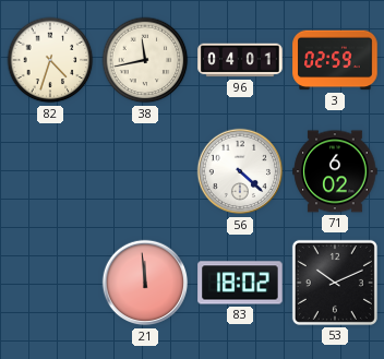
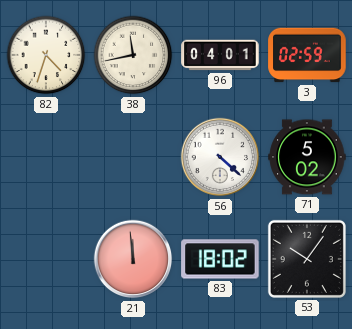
71: 6:02 -> 5:02 (307, 157)
53: 10:11 -> 10:06 (307, 259)
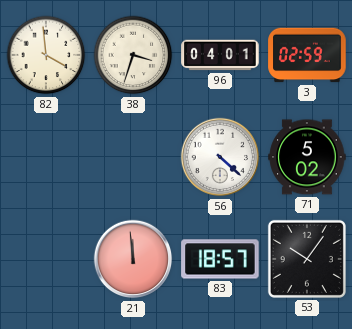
82: 4:33 -> 3:59 (46, 55)
38: 11:43 -> 3:33 (133, 55)
83: 18:02 -> 18:57 (220, 259)
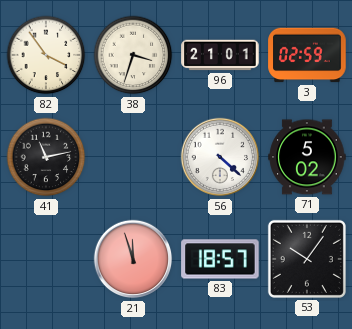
82: 3:59 -> 3:54 (46, 55)
96: 04:01 -> 21:01 (220, 55)
41: none -> 11:13 (46, 157)
21: 11:59 -> 11:57 (133, 259)
